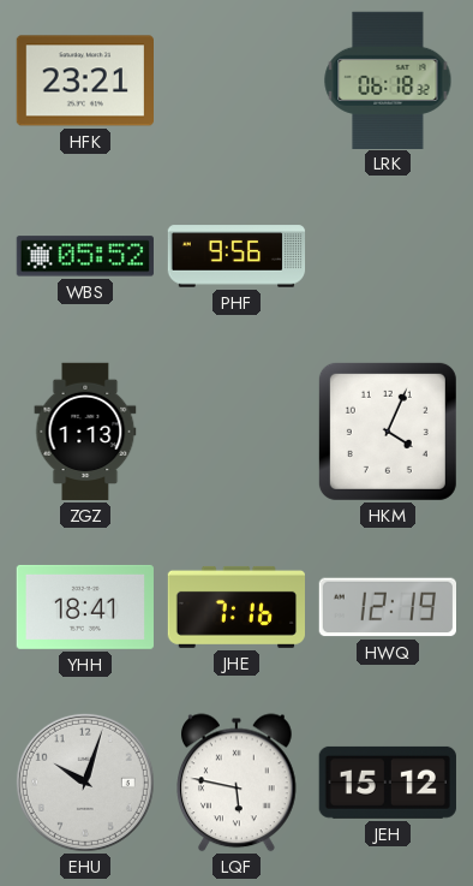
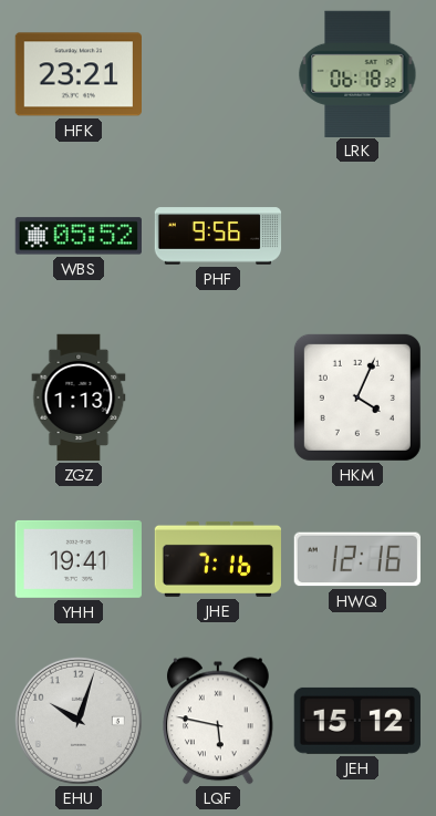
YHH: 18:41 -> 19:41 (77, 559)
HWQ: 12:19 -> 12:16 (356, 559)
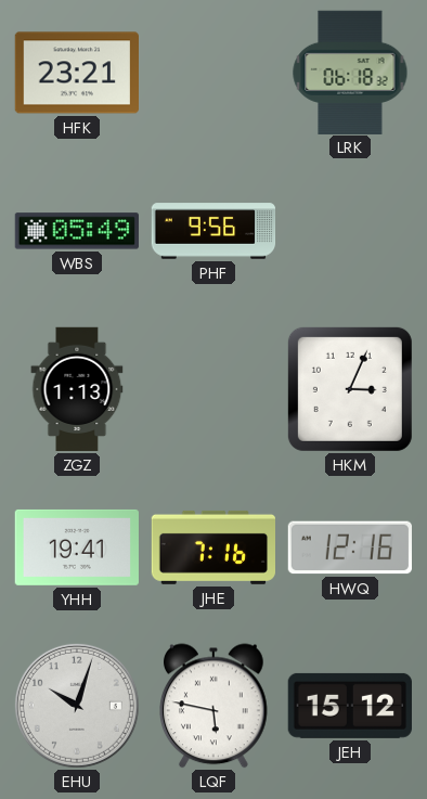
WBS: 05:52 -> 05:49 (77, 231)
HKM: 4:04 -> 3:04 (350, 389)
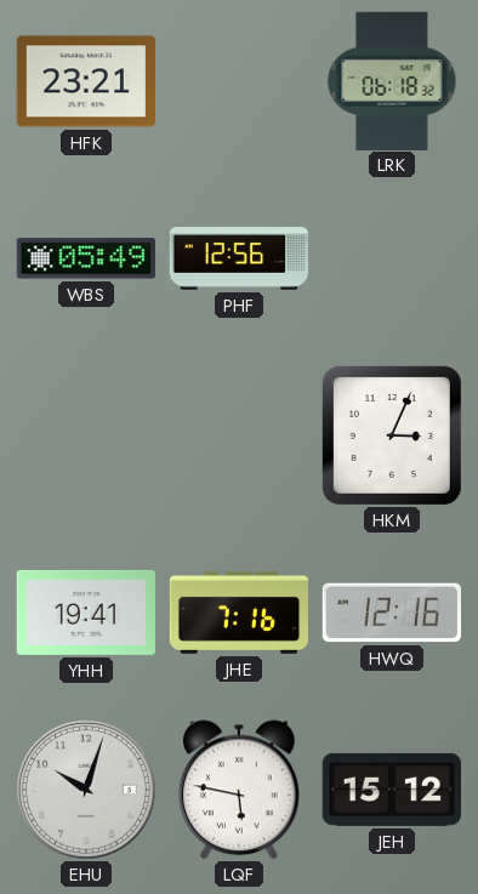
PHF: 9:56 -> 12:56 (239, 258)
ZGZ: 1:13 -> none (77, 389)
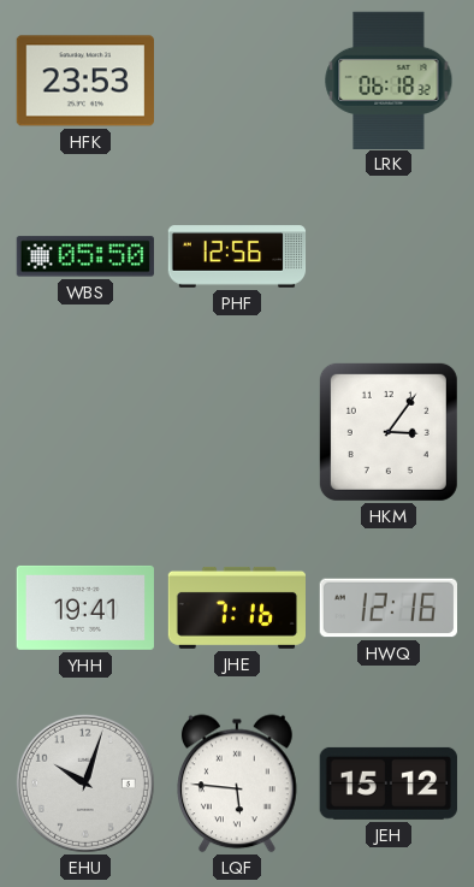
HFK: 23:21 -> 23:53 (84, 81)
WBS: 05:49 -> 05:50 (85, 256)
HKM: 3:04 -> 3:06 (389, 432)
LQF: 5:47 -> 5:46 (238, 783)
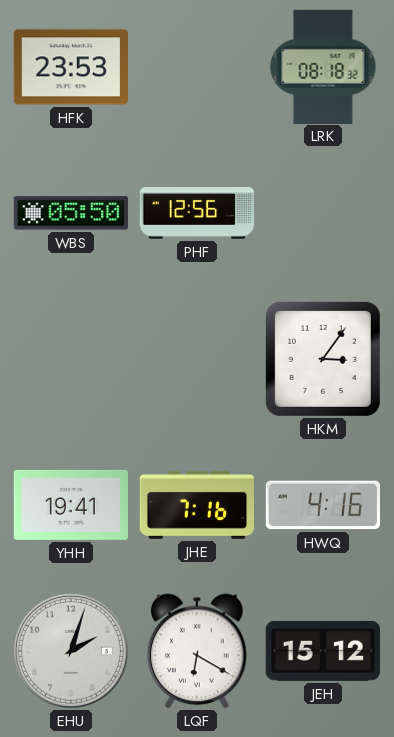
LRK: 06:18 -> 08:18 (323, 66)
HWQ: 12:16 -> 4:16 (322, 505)
EHU: 10:03 -> 2:03 (71, 651)
LQF: 5:46 -> 6:20 (198, 651)
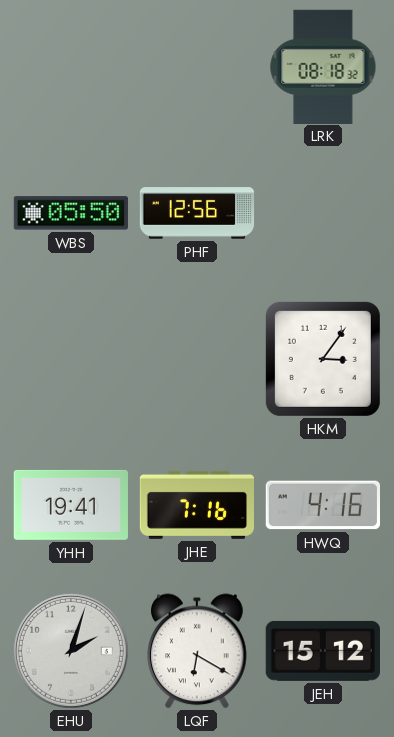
HFK: 23:53 -> none (70, 67)
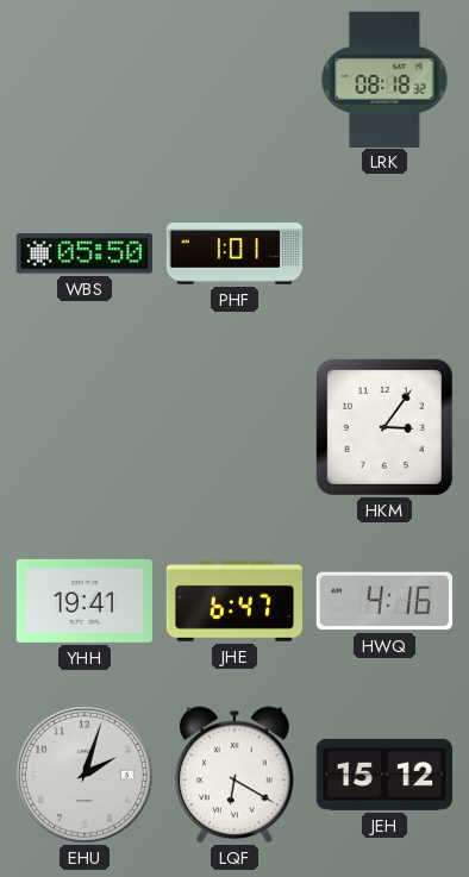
PHF: 12:56 -> 1:01 (234, 253)
JHE: 7:16 -> 6:47 (233, 601)
